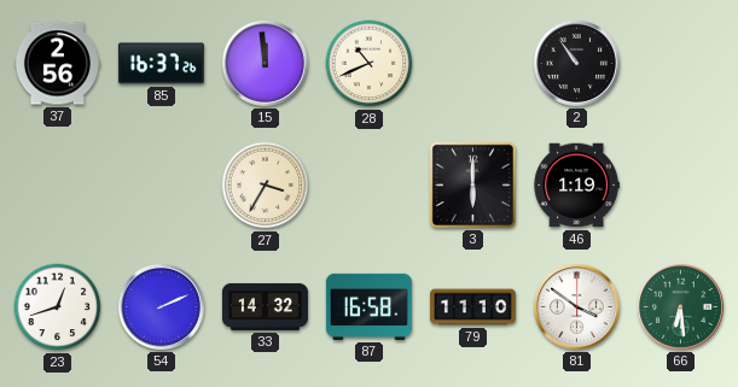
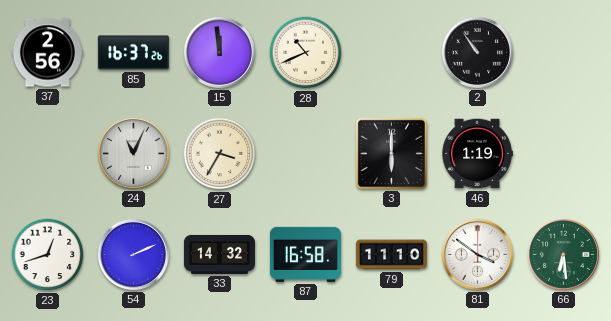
24: none -> 11:04 (133, 153)
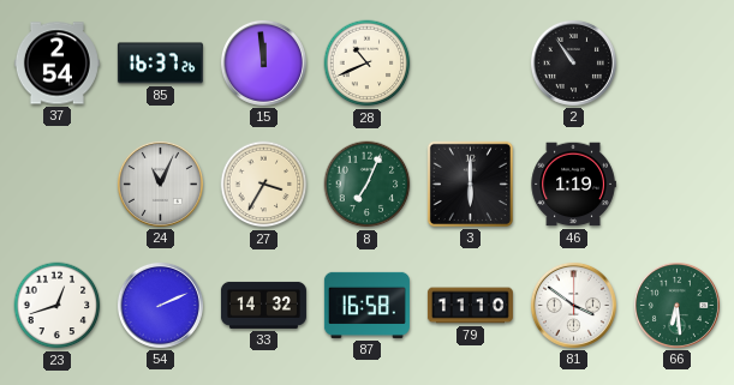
37: 2:56 -> 2:54 (56, 64)
8: none -> 7:04 (368, 185)
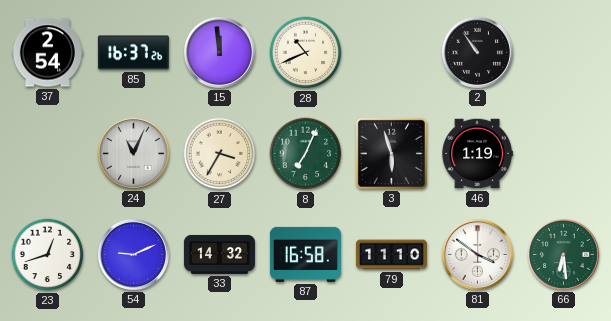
3: 6:00 -> 5:57 (391, 153)
54: 2:11 -> 9:11 (133, 254)
